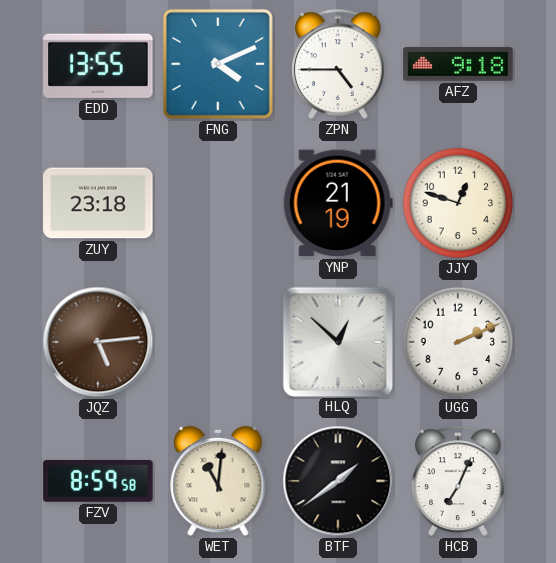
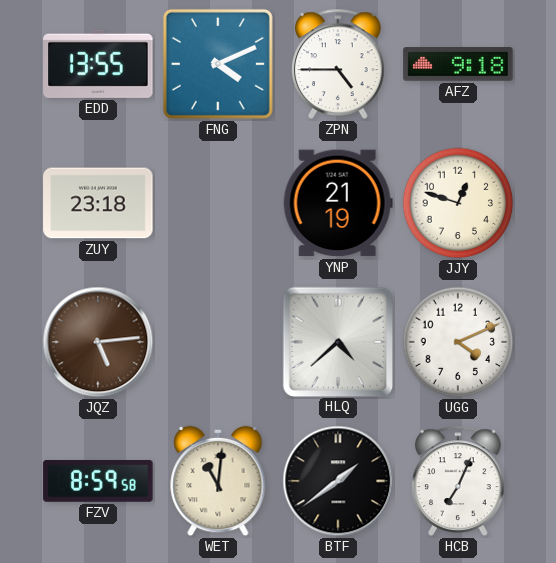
HLQ: 12:52 -> 4:38 (337, 341)
UGG: 2:11 -> 4:11 (458, 342)
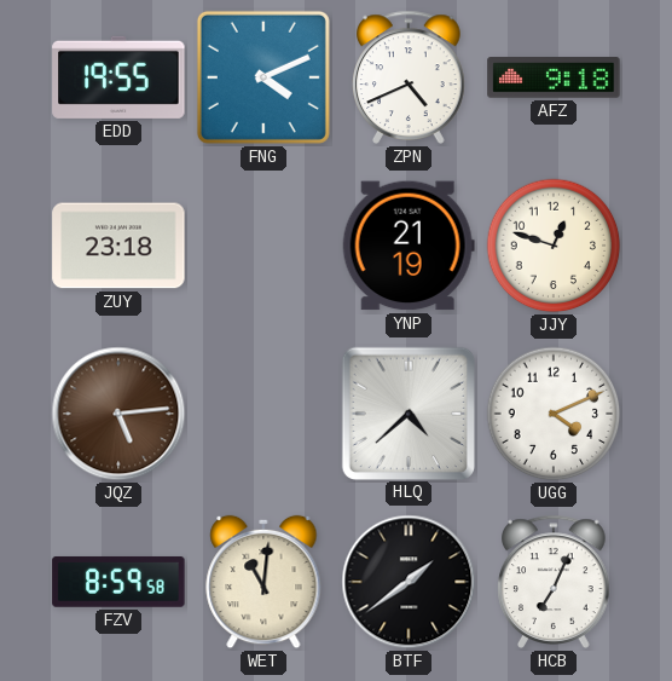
EDD: 13:55 -> 19:55 (118, 77)
ZPN: 4:45 -> 4:41 (409, 77)
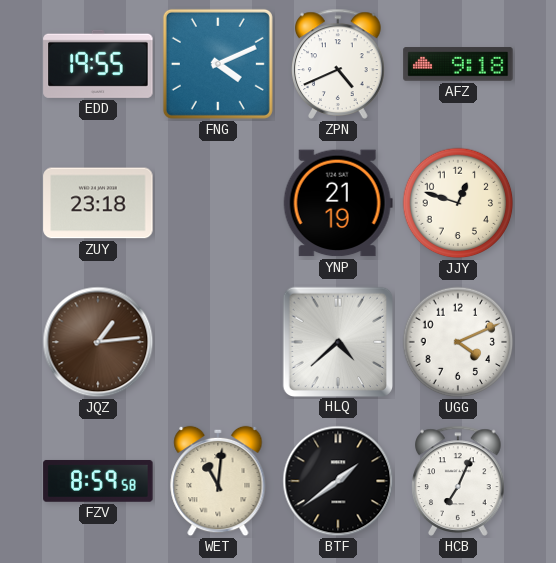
JQZ: 5:14 -> 1:14 (98, 342)
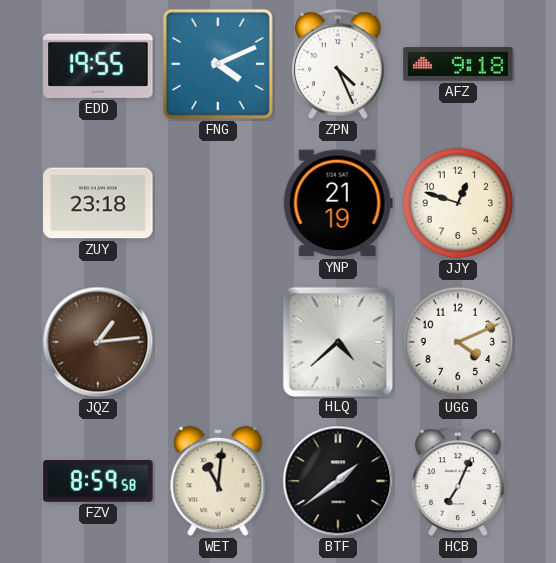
ZPN: 4:41 -> 4:26 (338, 64)
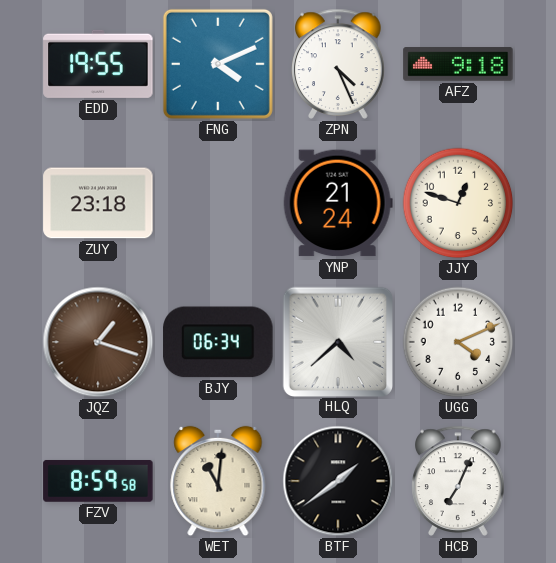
YNP: 21:19 -> 21:24 (338, 203)
JQZ: 1:14 -> 1:18 (98, 342)
BJY: none -> 06:34 (218, 342)
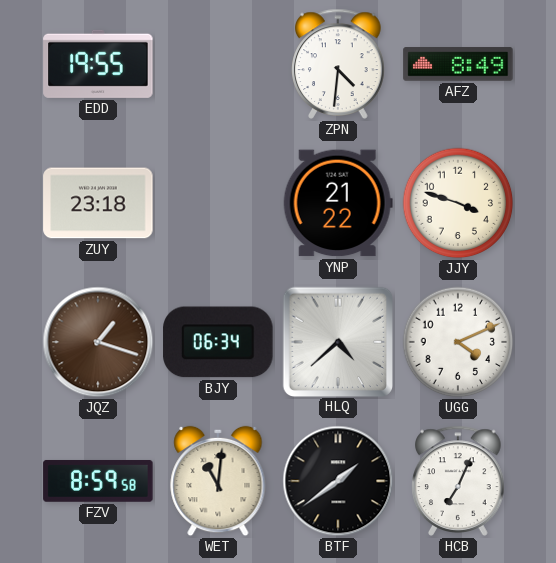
FNG: 4:11 -> none (218, 64)
ZPN: 4:26 -> 4:31 (338, 64)
AFZ: 9:18 -> 8:49 (458, 64)
YNP: 21:24 -> 21:22 (338, 203)
JJY: 12:48 -> 3:48 (458, 203)
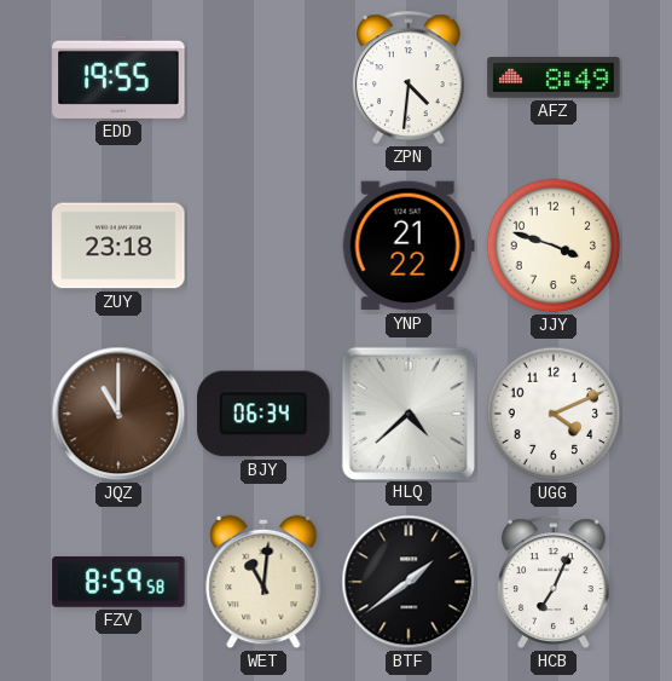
JQZ: 1:18 -> 11:00 (118, 414)
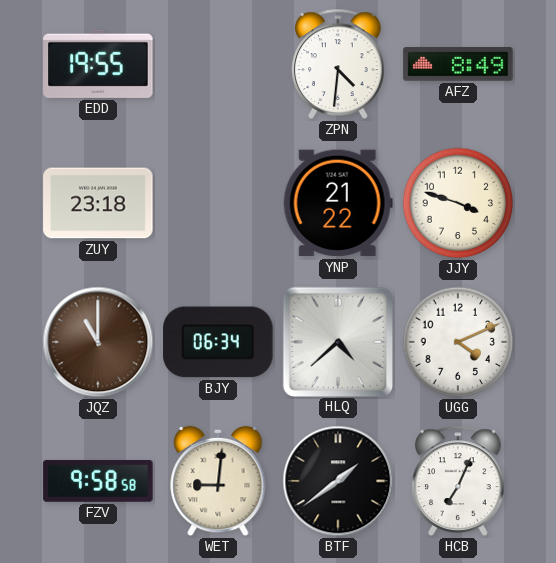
FZV: 8:59 -> 9:58 (98, 481)
WET: 11:01 -> 9:01 (218, 481)
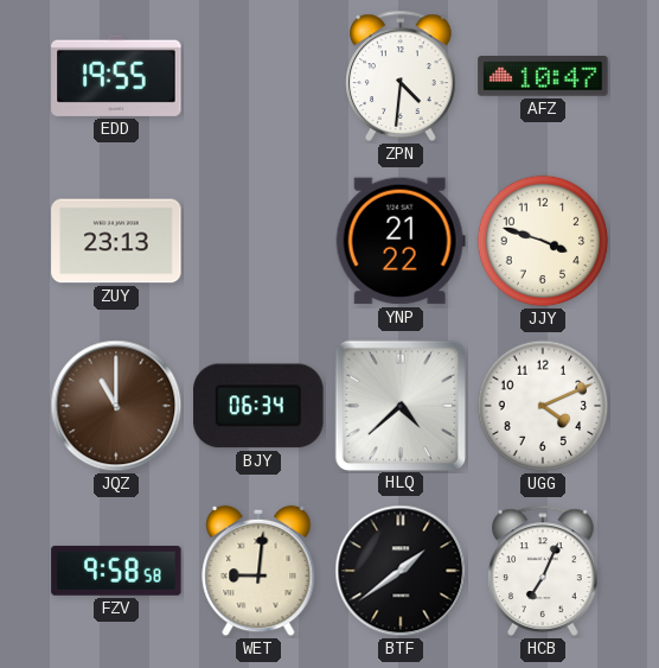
AFZ: 8:49 -> 10:47 (543, 76)
ZUY: 23:18 -> 23:13 (116, 241)
